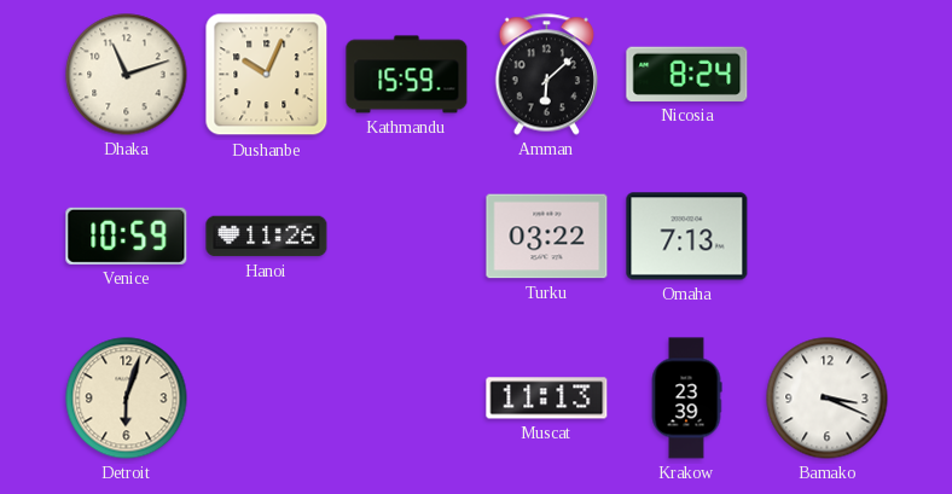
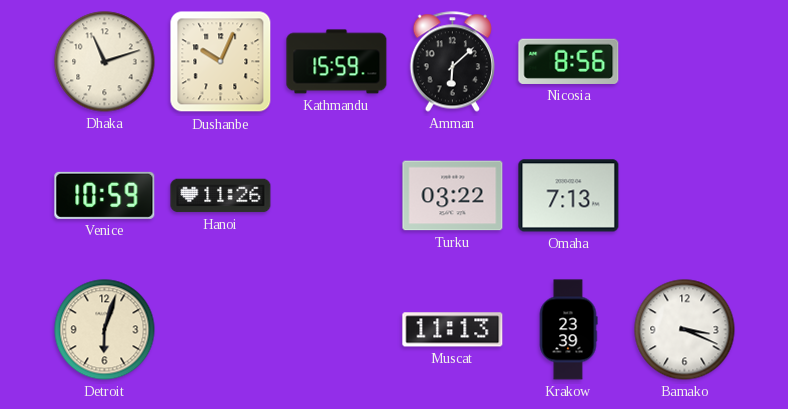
Nicosia: 8:24 -> 8:56 (569, 61)
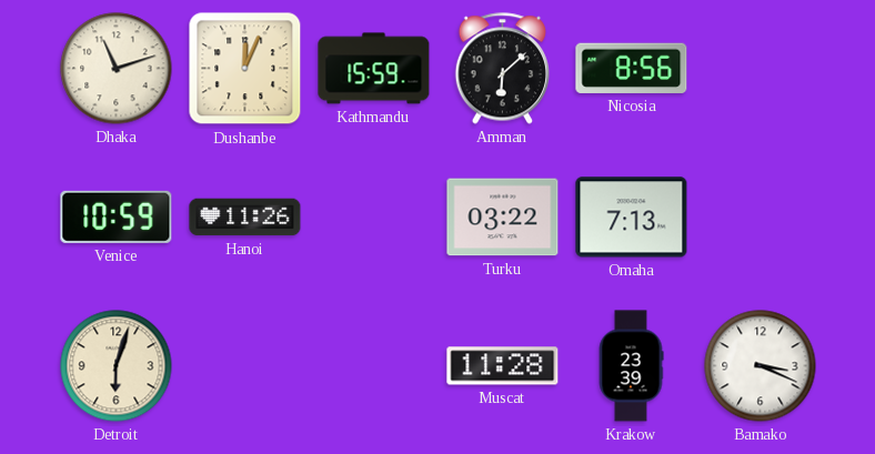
Dushanbe: 10:04 -> 12:04 (245, 69)
Muscat: 11:13 -> 11:28 (503, 366)
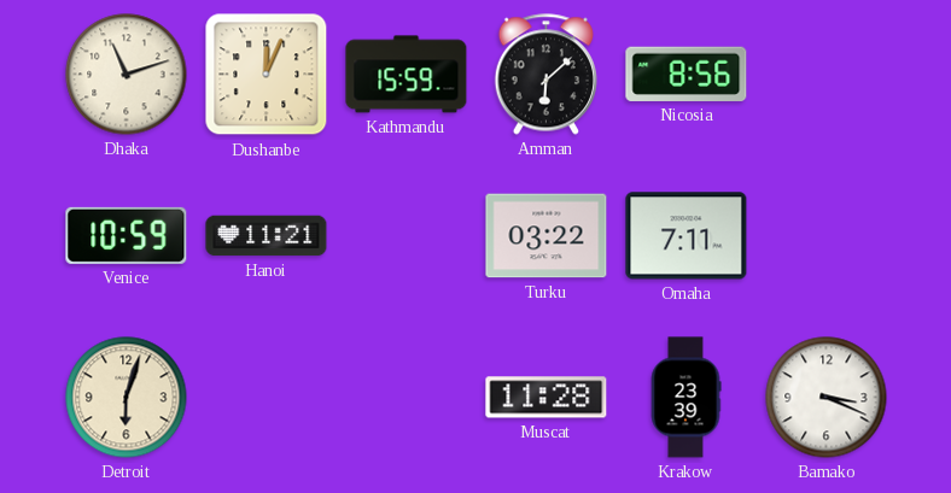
Hanoi: 11:26 -> 11:21 (267, 236)
Omaha: 7:13 -> 7:11 (687, 236)
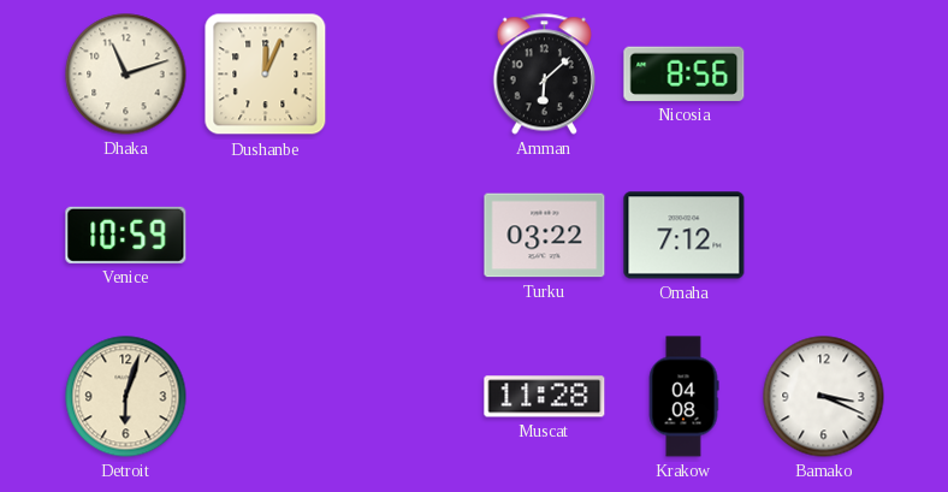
Kathmandu: 15:59 -> none (407, 75)
Hanoi: 11:21 -> none (267, 236)
Omaha: 7:11 -> 7:12 (685, 236)
Krakow: 23:39 -> 04:08 (683, 397)
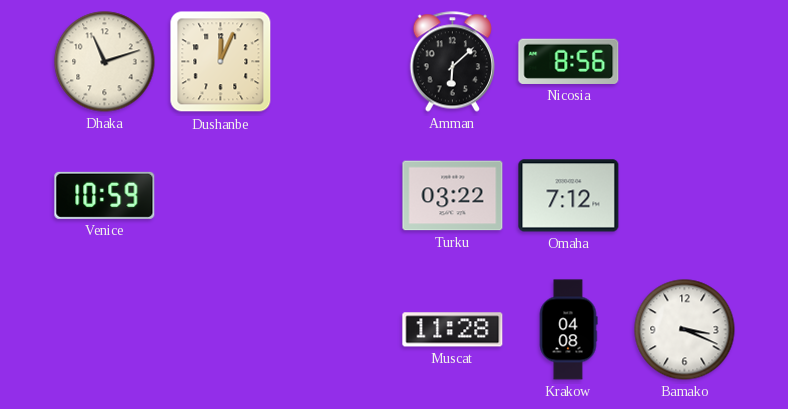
Detroit: 6:03 -> none (126, 397)
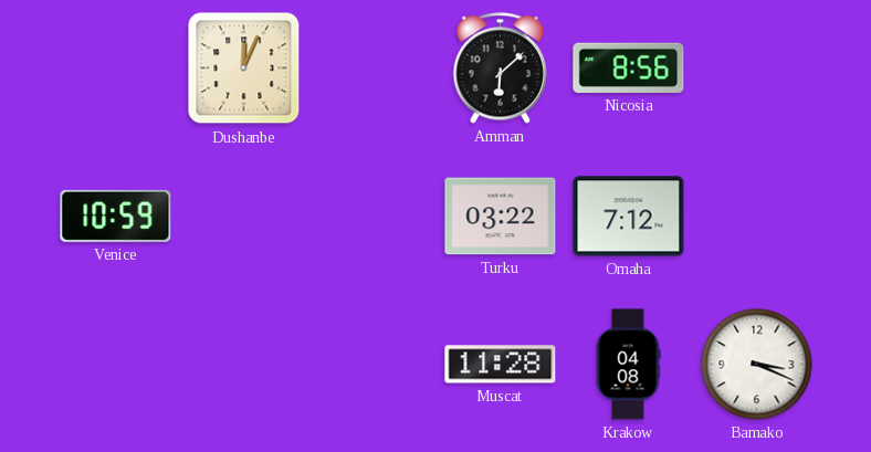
Dhaka: 11:12 -> none (105, 62)
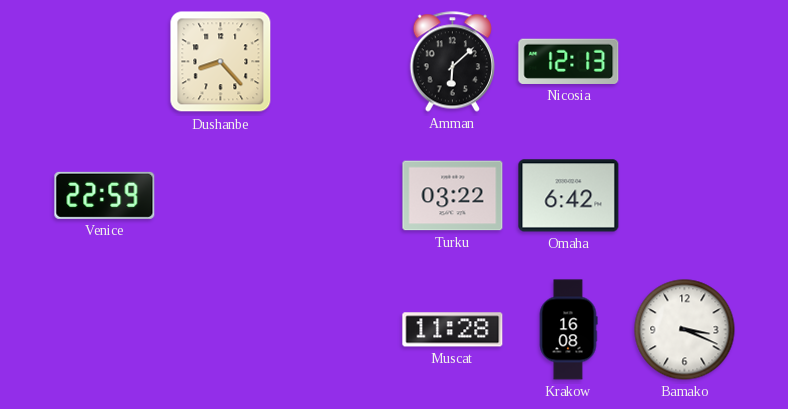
Dushanbe: 12:04 -> 8:23 (221, 62)
Nicosia: 8:56 -> 12:13 (569, 61)
Venice: 10:59 -> 22:59 (105, 195)
Omaha: 7:12 -> 6:42 (569, 196)
Krakow: 04:08 -> 16:08 (568, 330)
